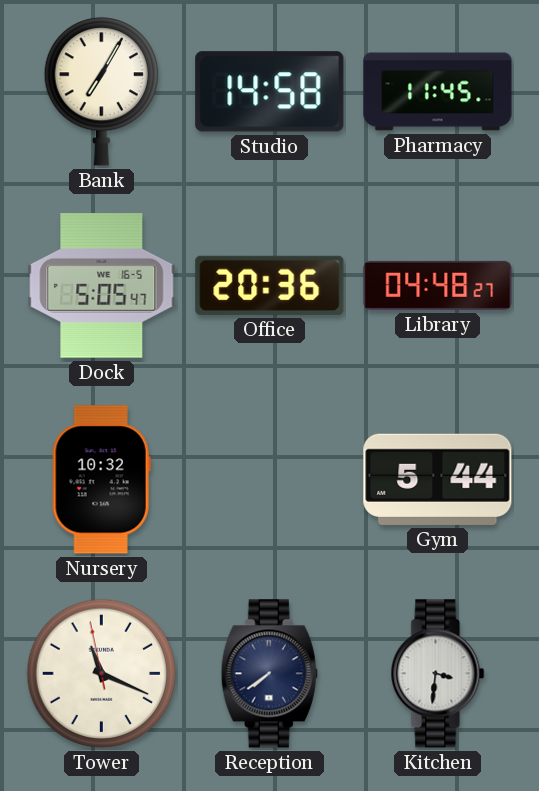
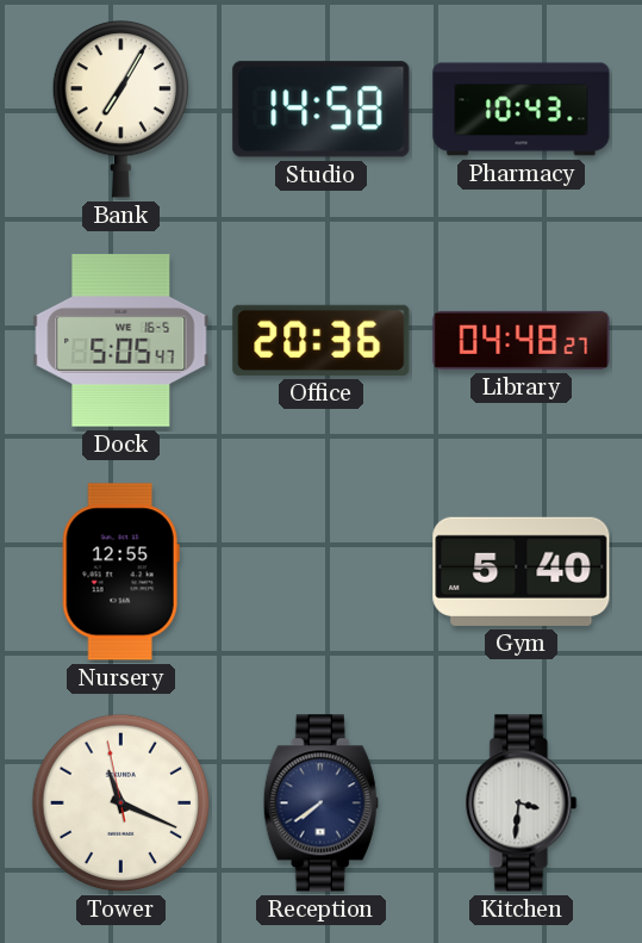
Pharmacy: 11:45 -> 10:43 (522, 110)
Nursery: 10:32 -> 12:55 (120, 572)
Gym: 5:44 -> 5:40 (522, 571)
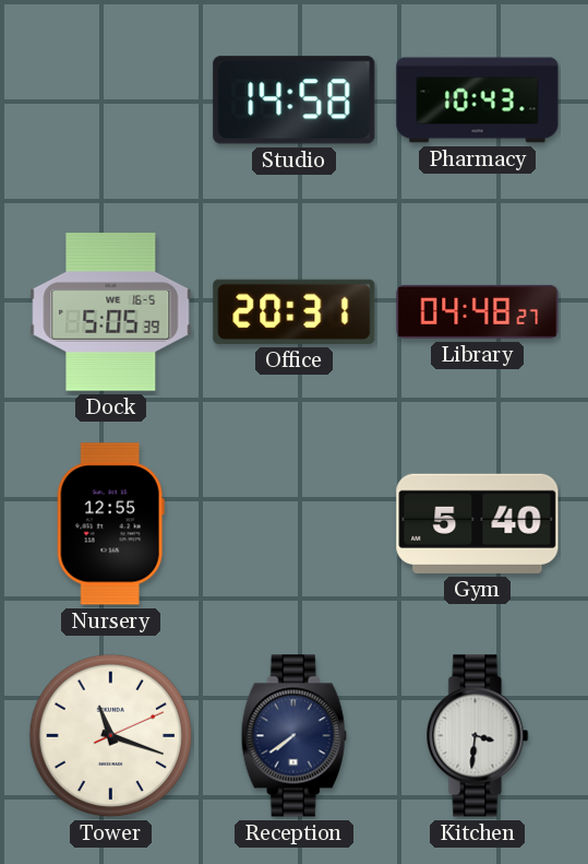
Bank: 7:05 -> none (120, 110)
Dock: 5:05:47 -> 5:05:39 (111, 312)
Office: 20:36 -> 20:31 (295, 311)
Tower: 11:18:58 -> 11:18:11 (111, 736)
